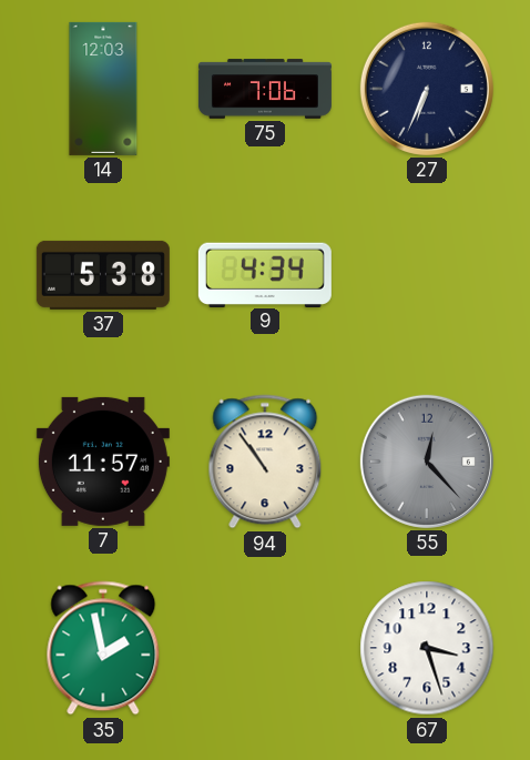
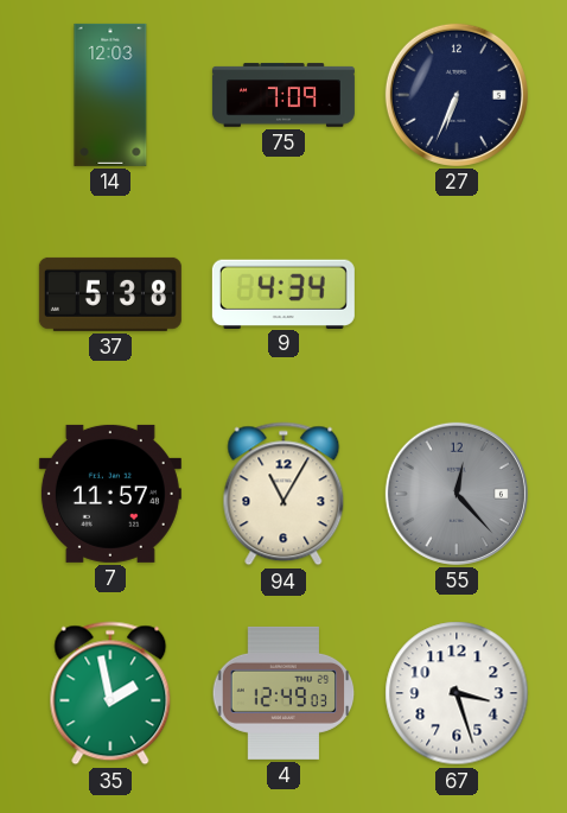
75: 7:06 -> 7:09 (283, 95)
94: 10:54 -> 11:05 (283, 494)
4: none -> 12:49 (283, 693)
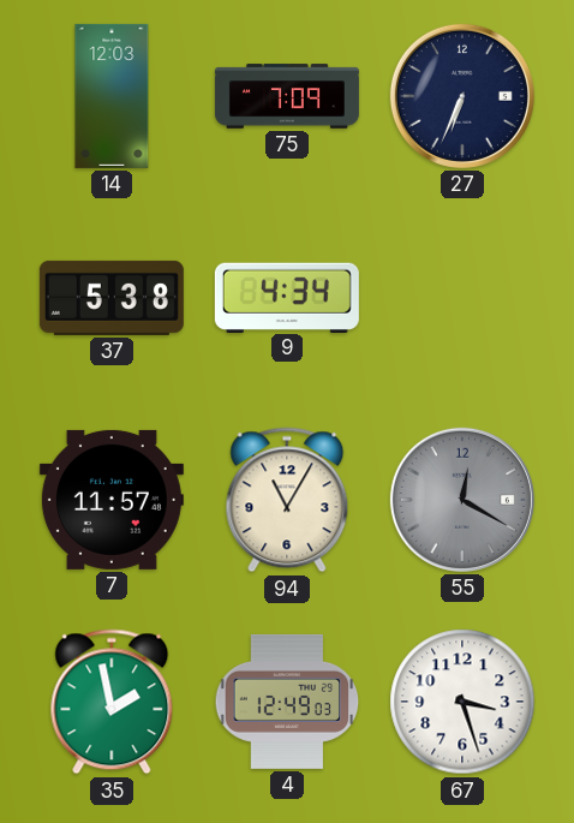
55: 12:23 -> 12:20 (462, 500)
